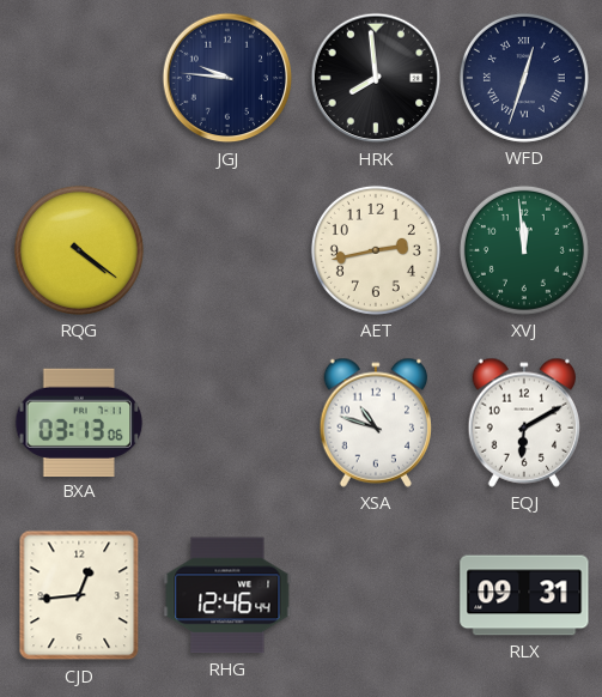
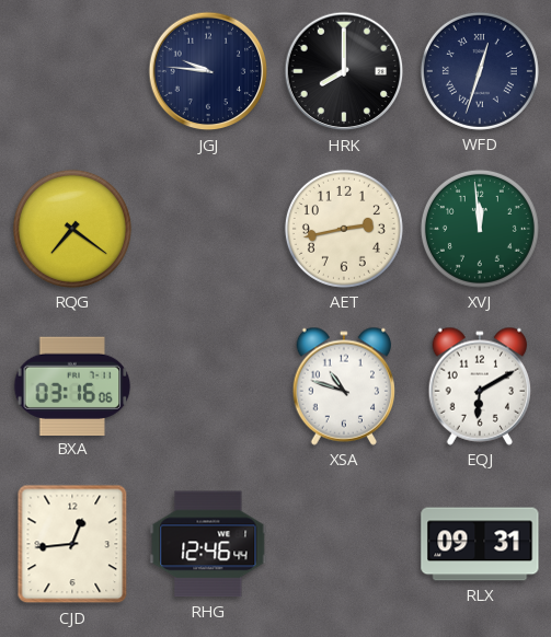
HRK: 7:59 -> 8:00 (344, 71)
RQG: 4:21 -> 7:21 (72, 229)
BXA: 03:13 -> 03:16 (72, 385)
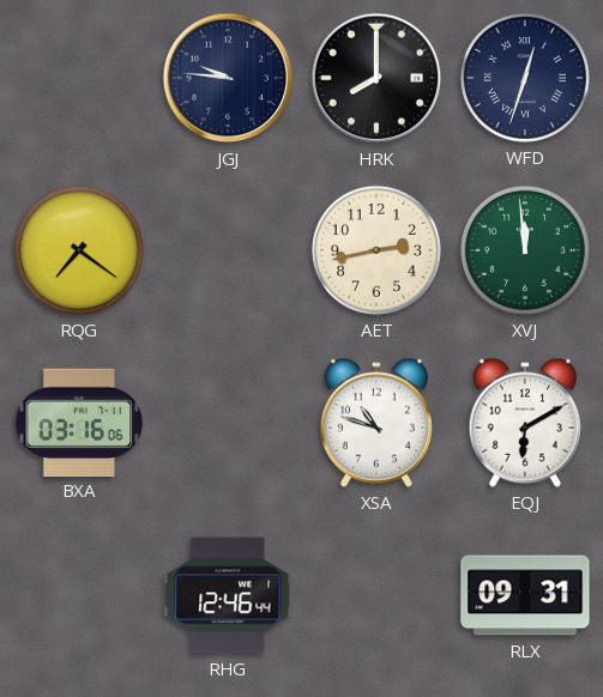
CJD: 12:44 -> none (72, 544)
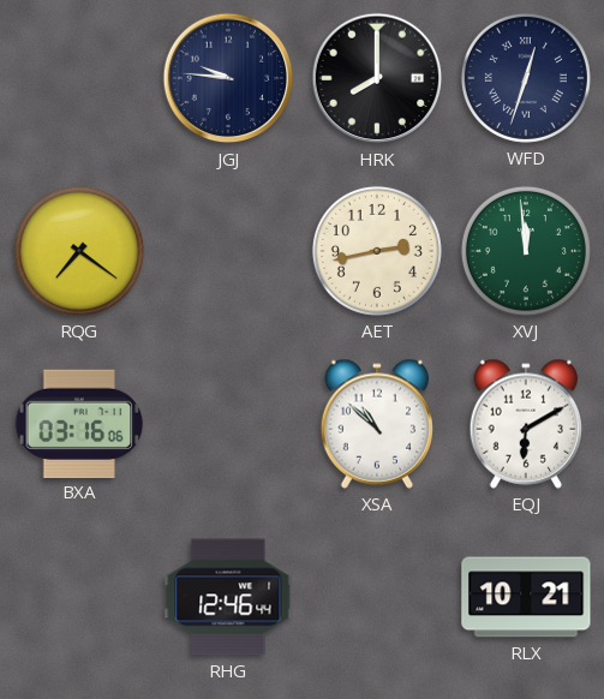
XSA: 10:48 -> 10:52 (377, 424)
RLX: 09:31 -> 10:21 (526, 597)
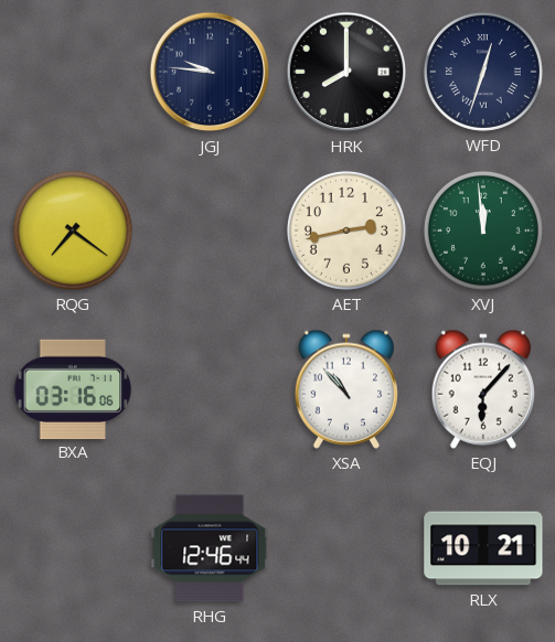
XSA: 10:52 -> 10:53 (346, 389)
EQJ: 6:10 -> 6:07 (483, 389)
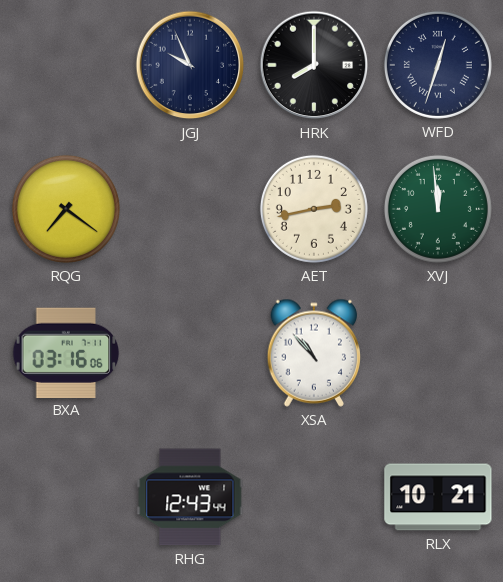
JGJ: 9:46 -> 9:56 (190, 65)
EQJ: 6:07 -> none (483, 389)
RHG: 12:46 -> 12:43 (190, 497)
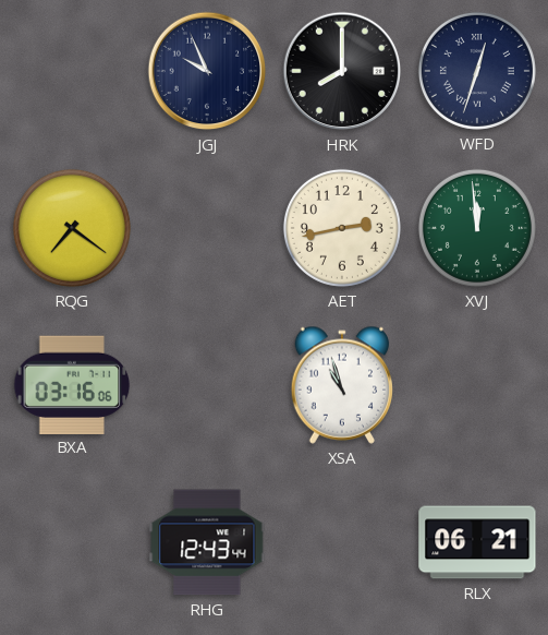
XSA: 10:53 -> 10:57 (342, 385)
RLX: 10:21 -> 06:21 (477, 542)
